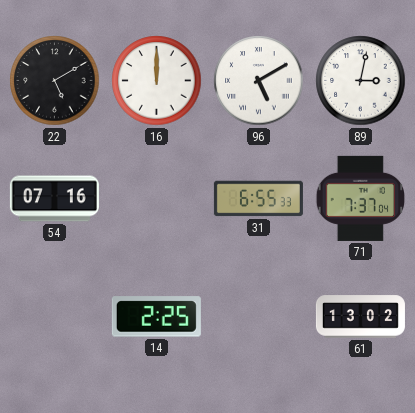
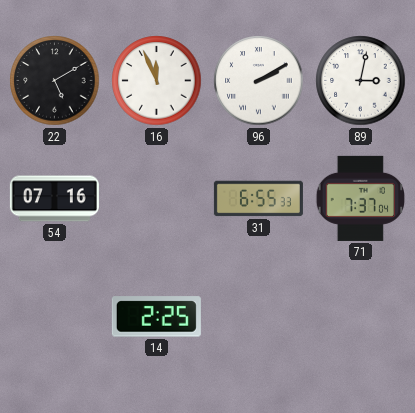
16: 12:00 -> 11:56 (157, 81)
96: 5:10 -> 2:10 (259, 81)
61: 13:02 -> none (360, 317)
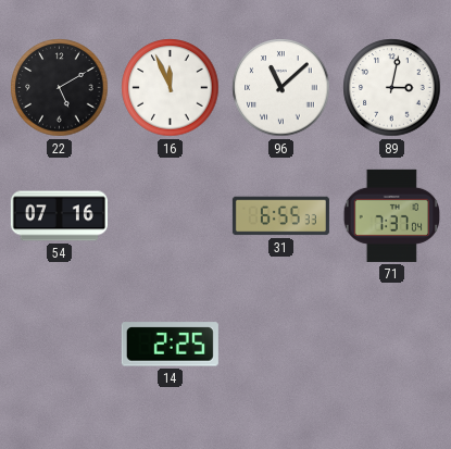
96: 2:10 -> 11:08 (281, 88)
